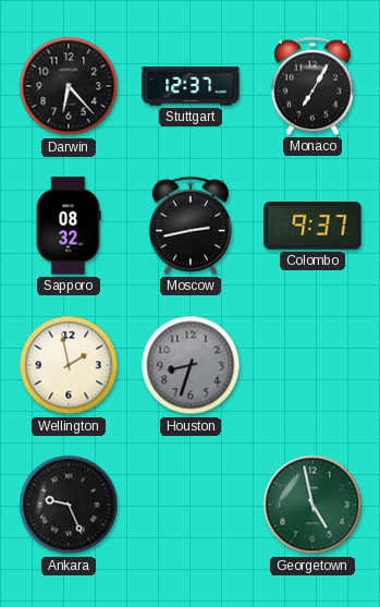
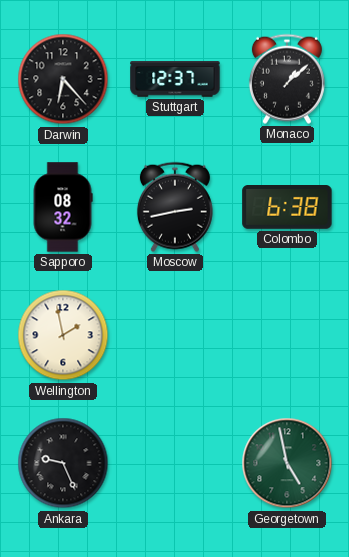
Monaco: 7:05 -> 1:08 (287, 79)
Colombo: 9:37 -> 6:38 (287, 208)
Houston: 8:33 -> none (191, 365)
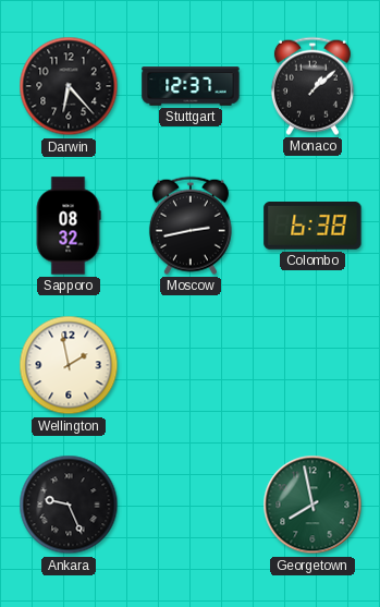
Georgetown: 4:58 -> 7:58 (312, 505)
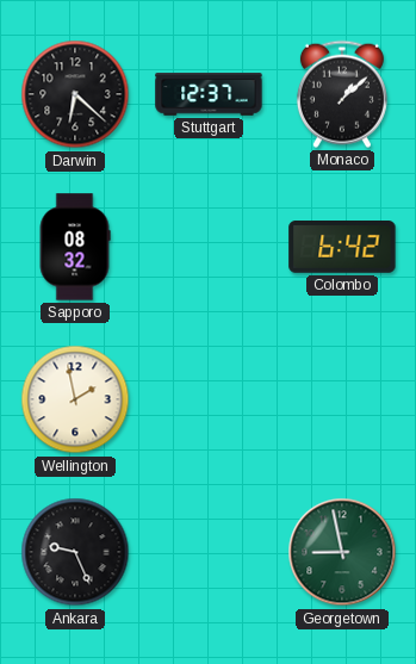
Darwin: 6:23 -> 6:22 (75, 94)
Moscow: 2:43 -> none (191, 226)
Colombo: 6:38 -> 6:42 (342, 248)
Georgetown: 7:58 -> 8:58 (342, 552)
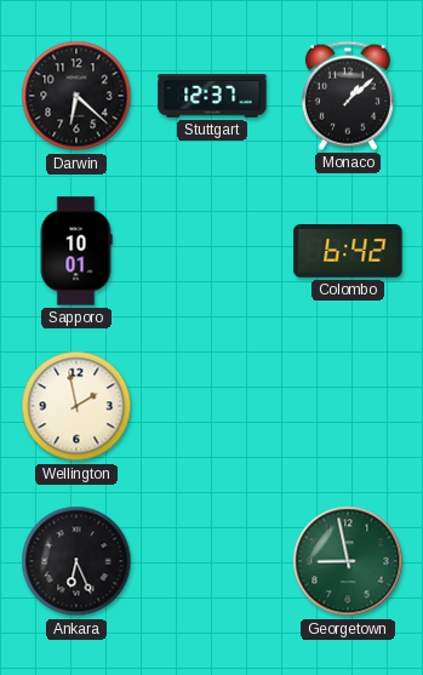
Sapporo: 08:32 -> 10:01 (76, 251)
Ankara: 9:26 -> 6:26 (76, 561)
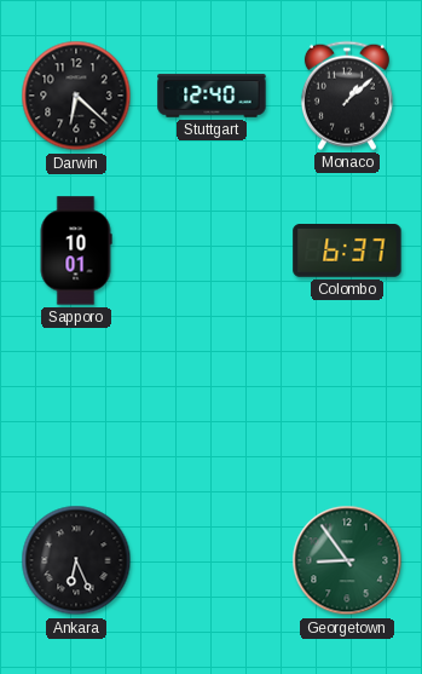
Stuttgart: 12:37 -> 12:40 (212, 96)
Colombo: 6:42 -> 6:37 (347, 252)
Wellington: 1:58 -> none (76, 406)
Georgetown: 8:58 -> 8:54 (347, 560)
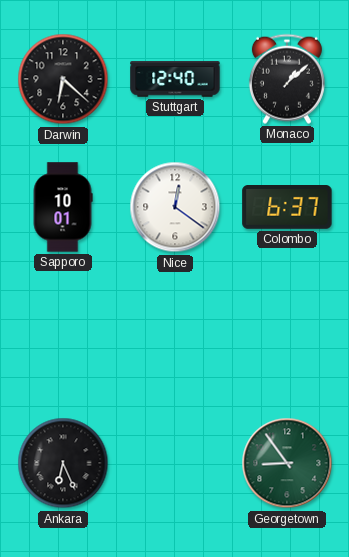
Nice: none -> 12:21 (175, 207)
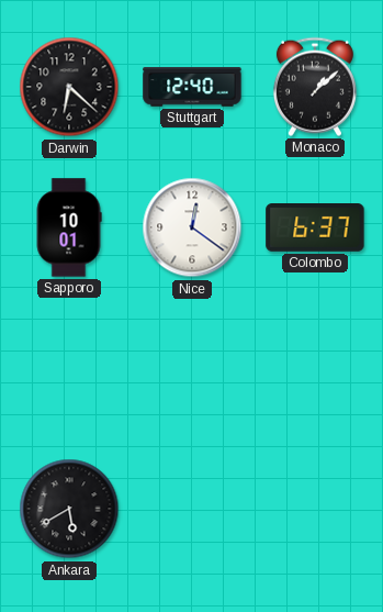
Ankara: 6:26 -> 5:40 (69, 509)
Georgetown: 8:54 -> none (287, 463)
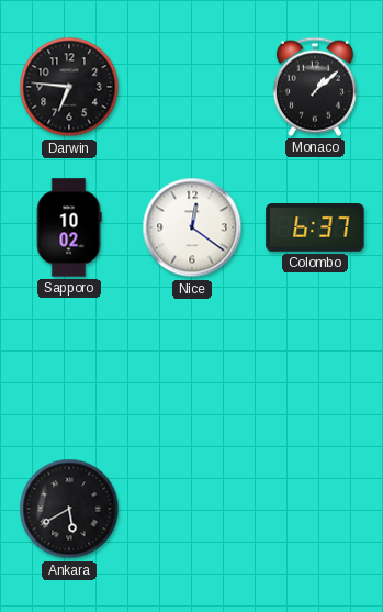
Darwin: 6:22 -> 6:46 (69, 87)
Stuttgart: 12:40 -> none (192, 87)
Sapporo: 10:01 -> 10:02 (69, 227)
